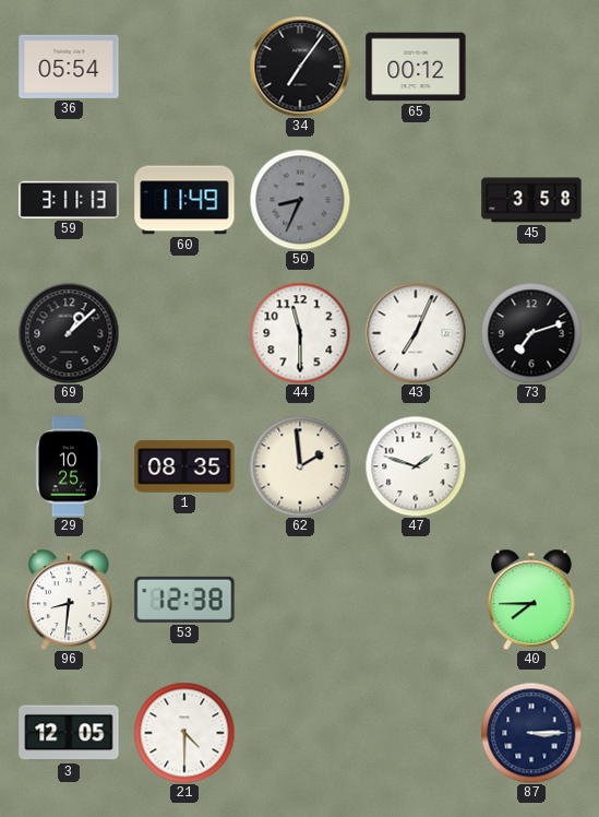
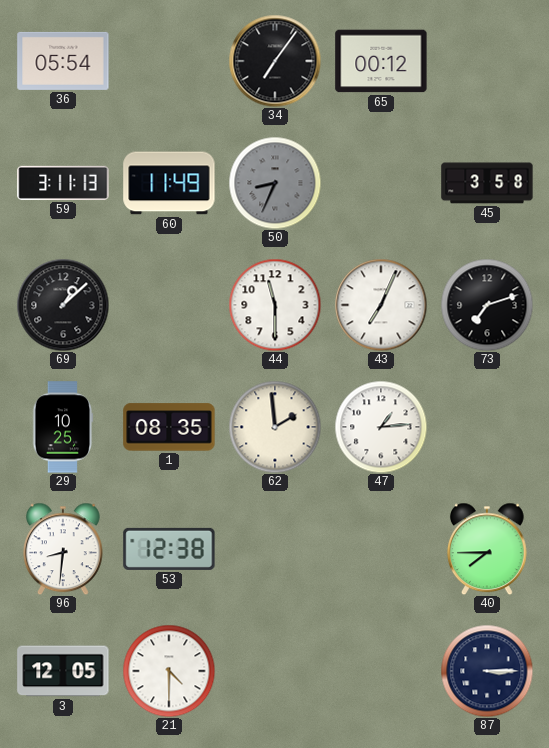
47: 1:48 -> 1:14 (381, 427)
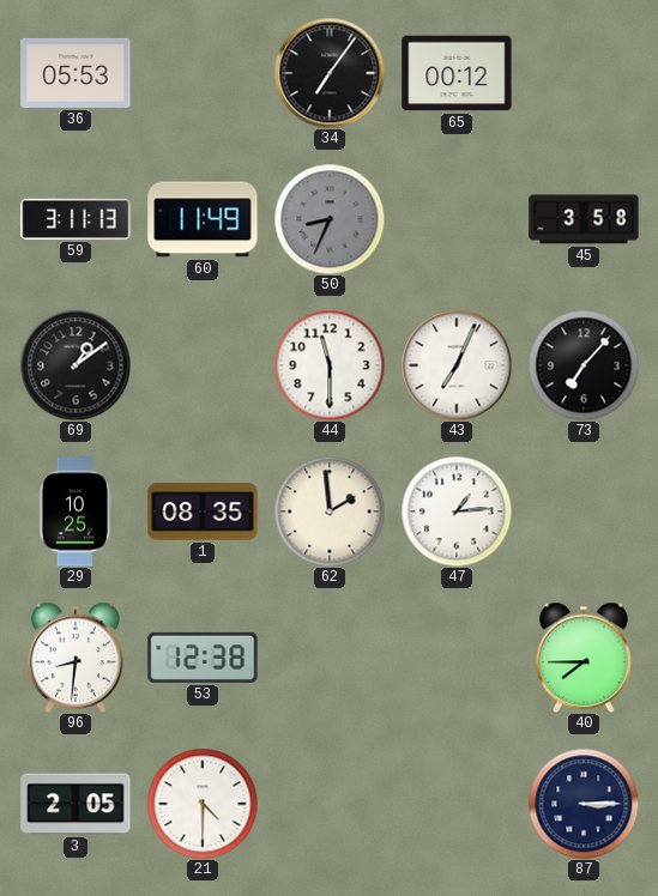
36: 05:54 -> 05:53 (76, 73)
69: 1:08 -> 1:09 (76, 365)
73: 7:12 -> 7:07 (584, 365)
3: 12:05 -> 2:05 (76, 804)
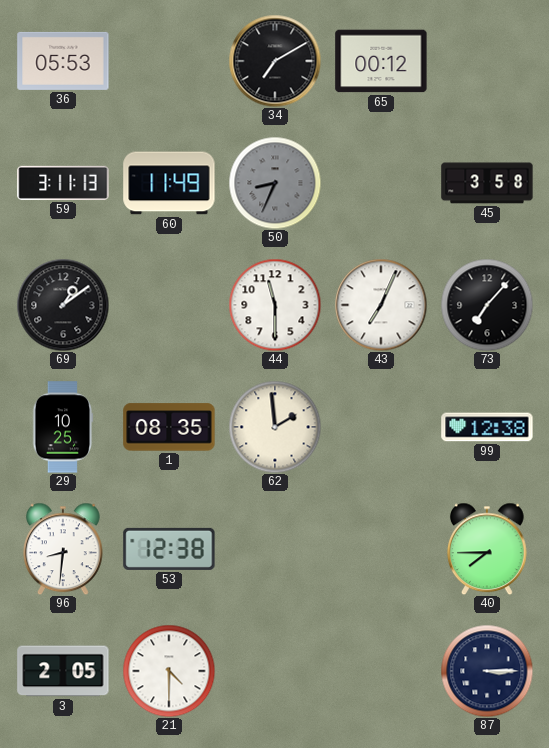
34: 7:06 -> 7:10 (275, 61)
47: 1:14 -> none (457, 511)
99: none -> 12:38 (487, 427)
